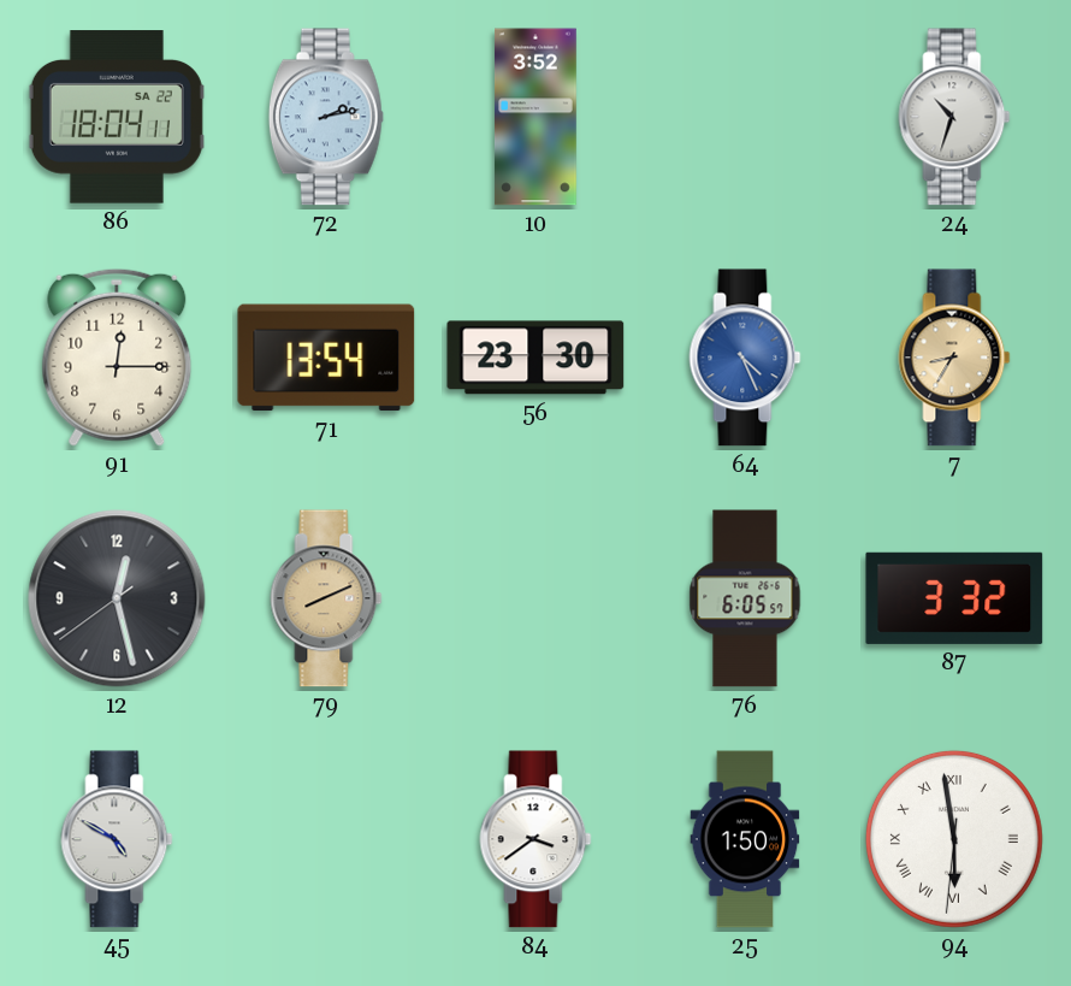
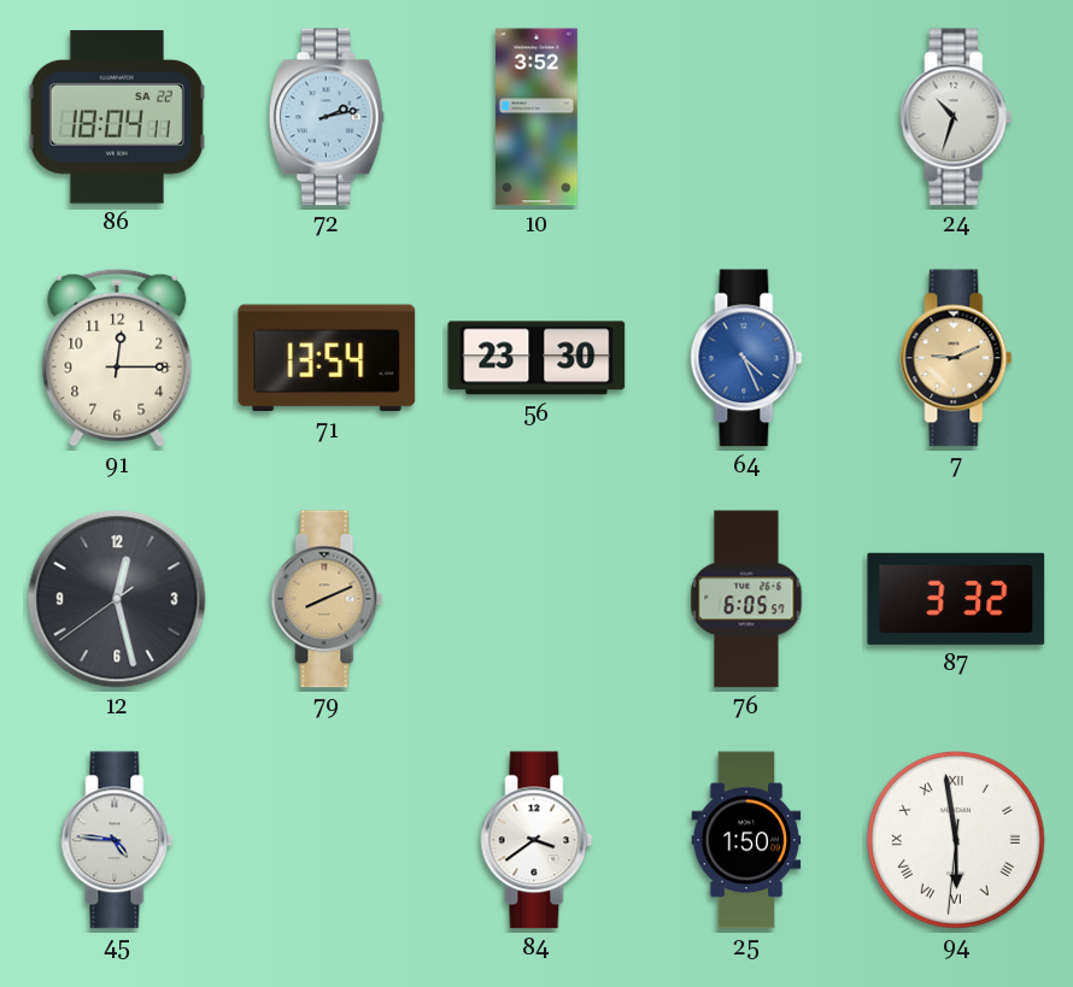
7: 8:35 -> 9:11 (956, 358)
45: 4:50 -> 4:46 (117, 840)
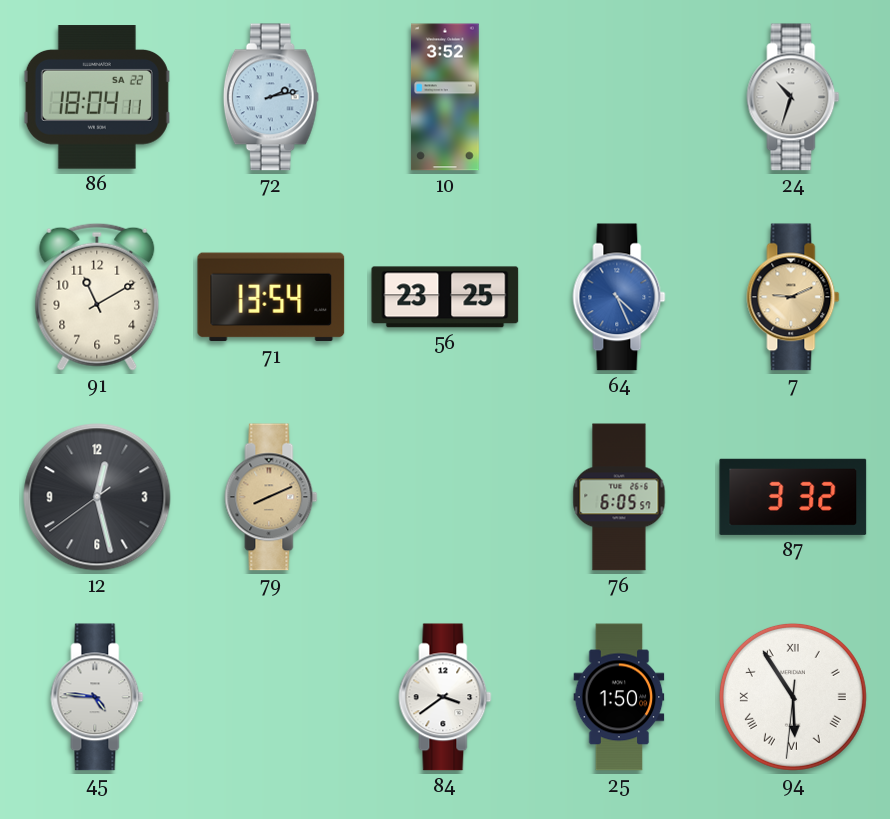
91: 12:15 -> 11:10 (97, 297)
56: 23:30 -> 23:25 (445, 297)
94: 5:58 -> 5:54 (793, 697)
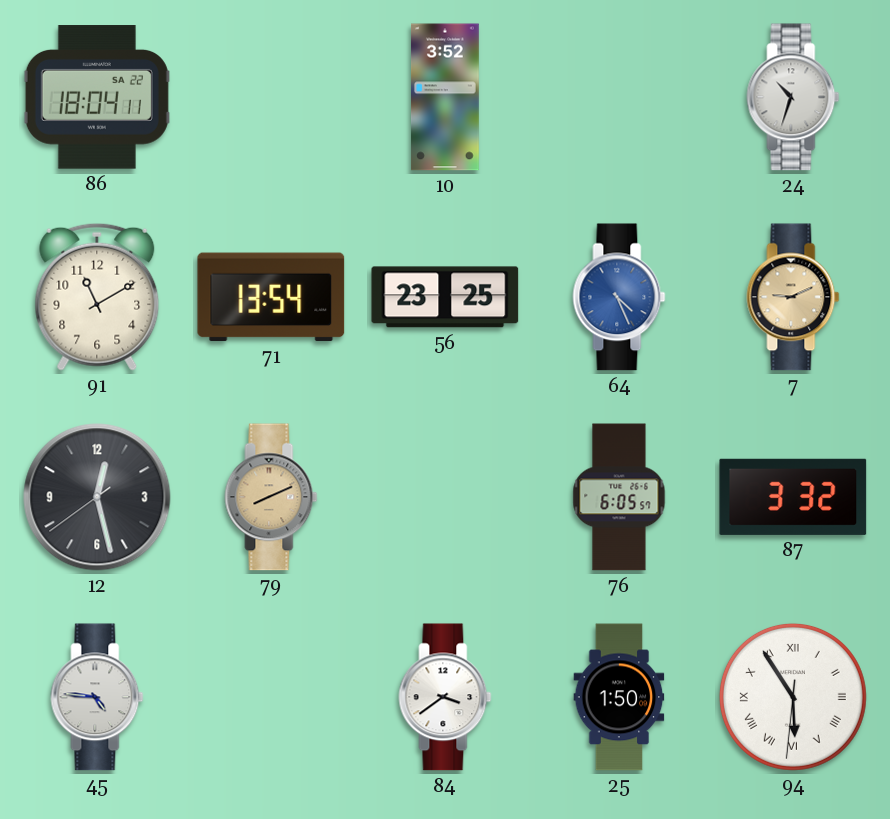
72: 2:13 -> none (271, 97)
